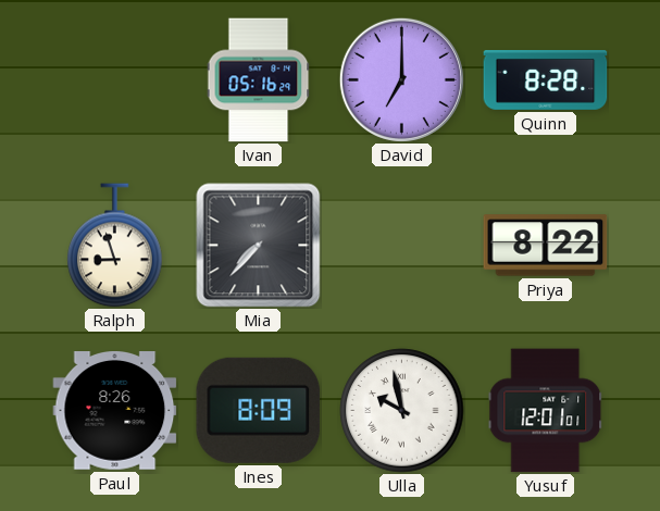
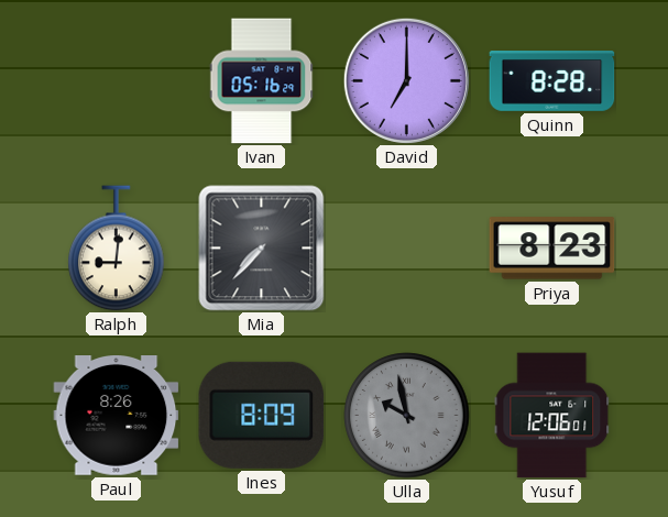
Ralph: 8:57 -> 9:01 (117, 249)
Priya: 8:22 -> 8:23 (552, 249)
Ulla dial: white -> grey (407, 416)
Yusuf: 12:01 -> 12:06 (552, 416)
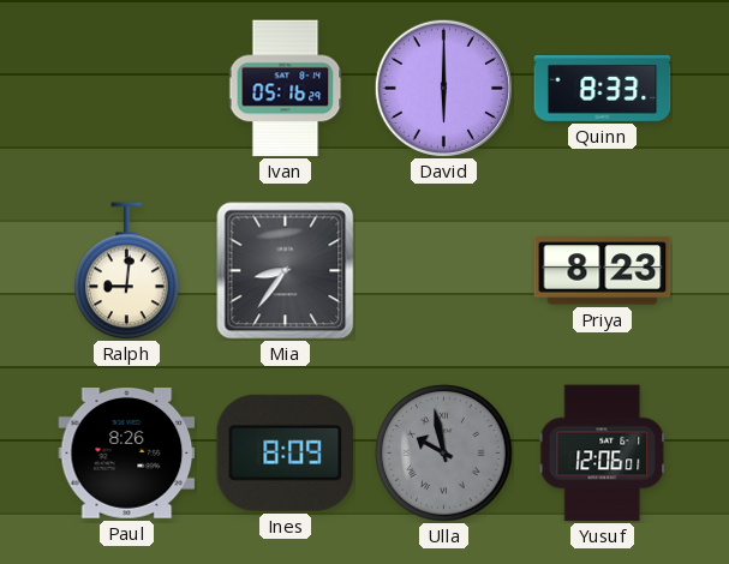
David: 7:00 -> 6:00 (443, 88)
Quinn: 8:28 -> 8:33 (603, 89)
Mia: 7:37 -> 8:36 (286, 271)
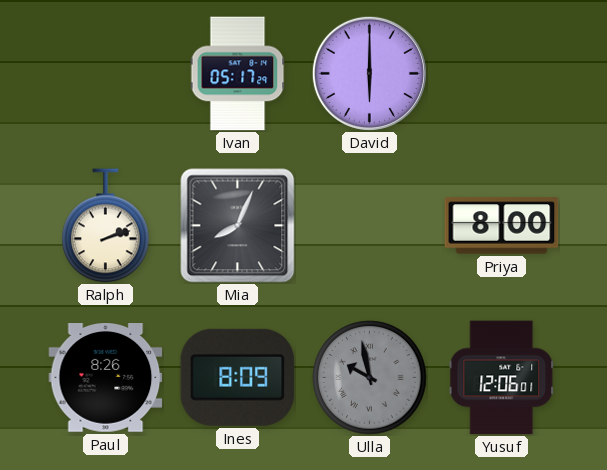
Ivan: 05:16 -> 05:17 (238, 74)
Quinn: 8:33 -> none (603, 89)
Ralph: 9:01 -> 2:12 (106, 226)
Mia: 8:36 -> 8:04 (238, 226)
Priya: 8:23 -> 8:00 (502, 226)
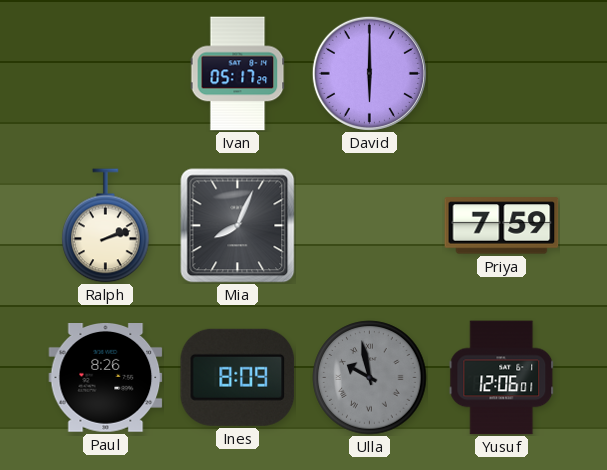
Priya: 8:00 -> 7:59 (502, 226)
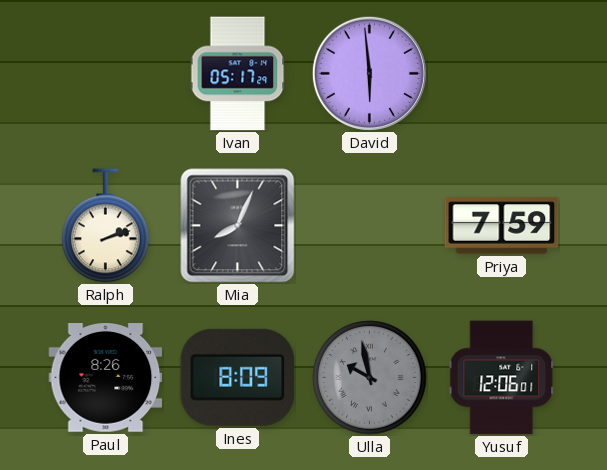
David: 6:00 -> 5:59 (369, 73)
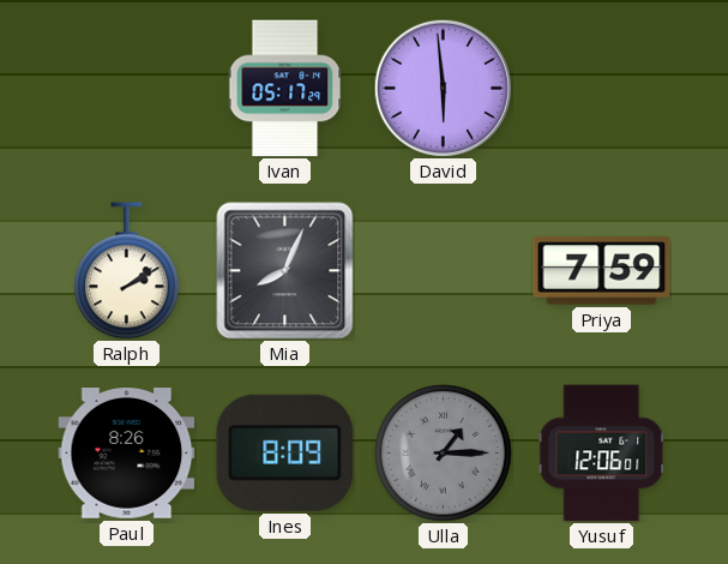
Ralph: 2:12 -> 2:09 (127, 271)
Ulla: 9:58 -> 1:15 (444, 454)
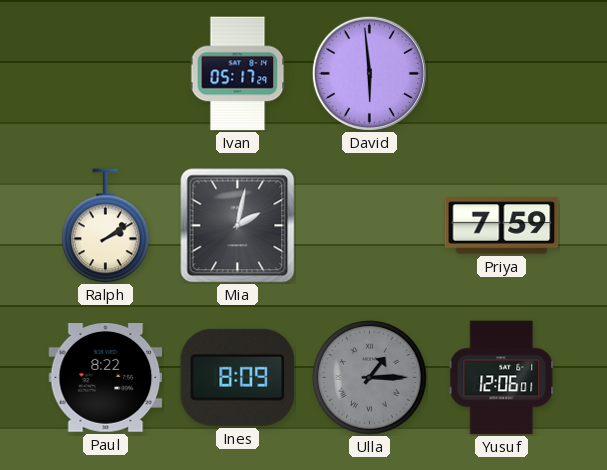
Mia: 8:04 -> 2:02 (238, 226)
Paul: 8:26 -> 8:22 (106, 378)
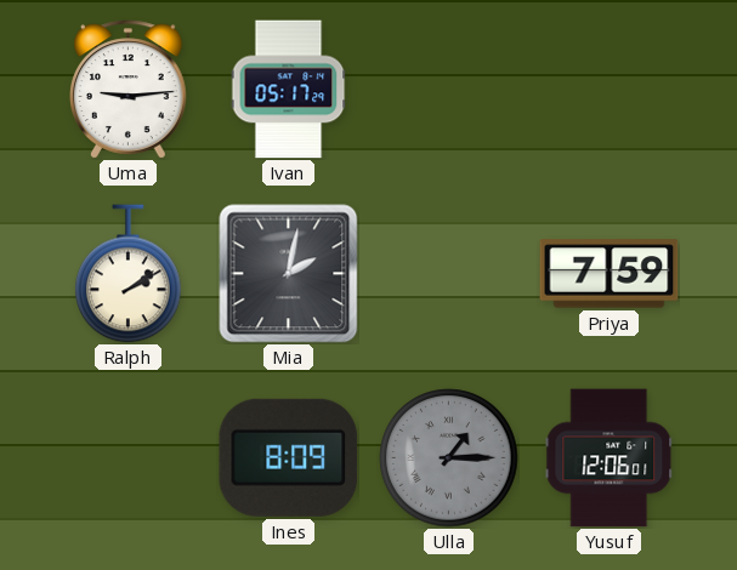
Uma: none -> 9:14 (129, 90)
David: 5:59 -> none (369, 73)
Paul: 8:22 -> none (106, 378)
